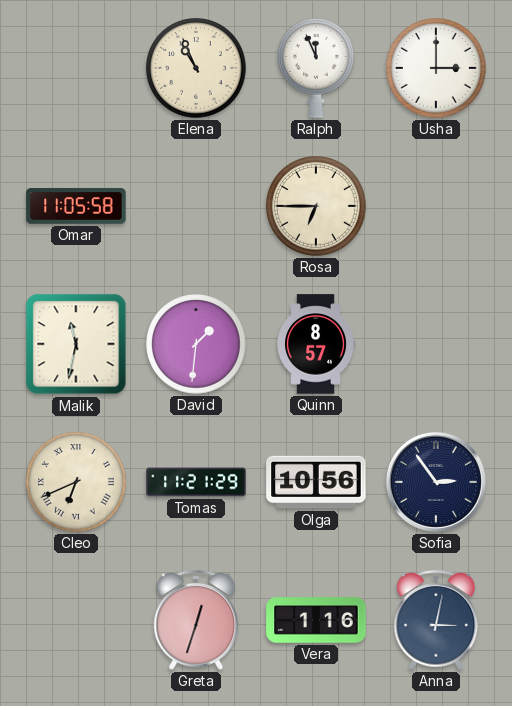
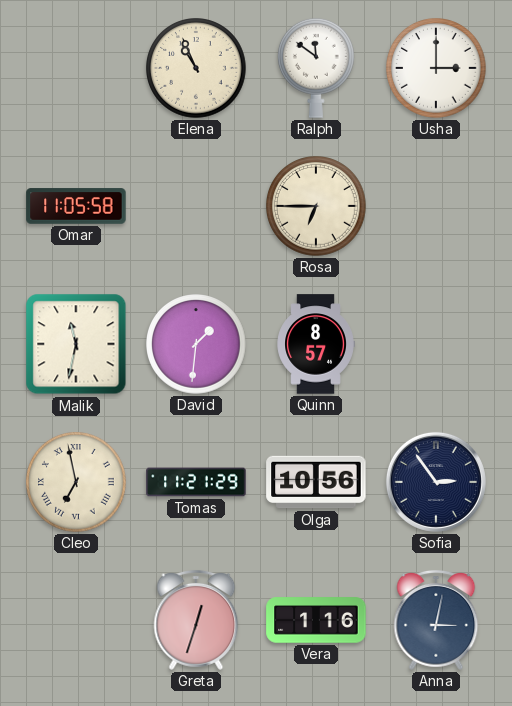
Ralph: 11:56 -> 11:51 (317, 68)
Cleo: 6:41 -> 6:58 (77, 483)
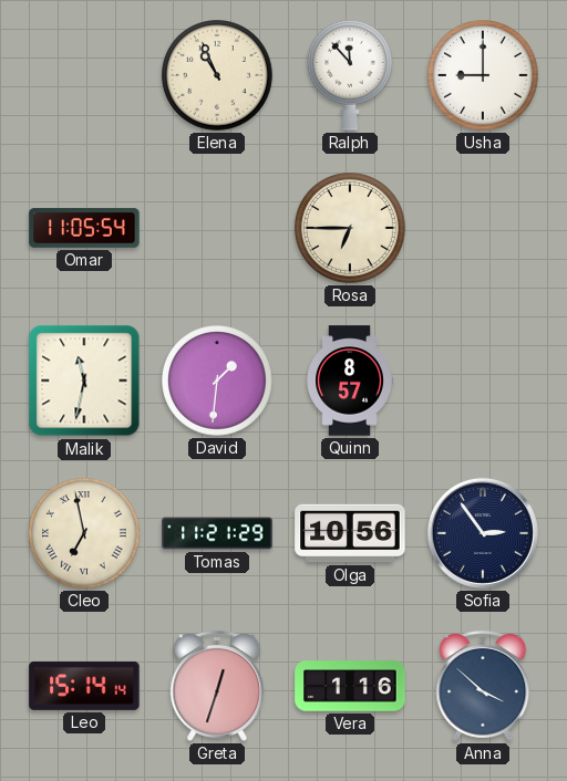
Ralph: 11:51 -> 11:53 (351, 75)
Usha: 3:00 -> 9:00 (484, 76)
Omar: 11:05:58 -> 11:05:54 (84, 228)
Leo: none -> 15:14 (84, 686)
Anna: 3:02 -> 3:52 (483, 686)
